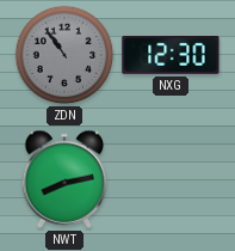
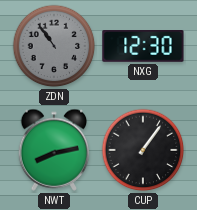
CUP: none -> 1:06 (143, 150)
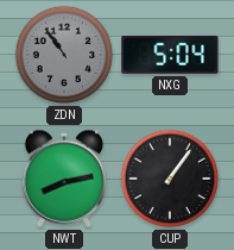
NXG: 12:30 -> 5:04 (170, 56)
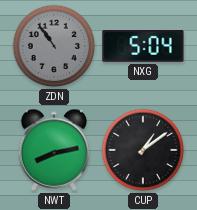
CUP: 1:06 -> 1:09 (143, 150)
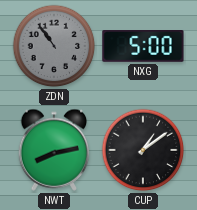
NXG: 5:04 -> 5:00 (143, 47)
